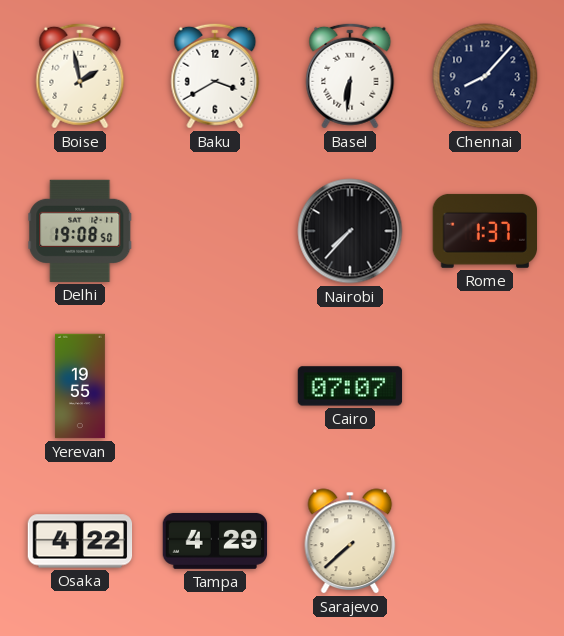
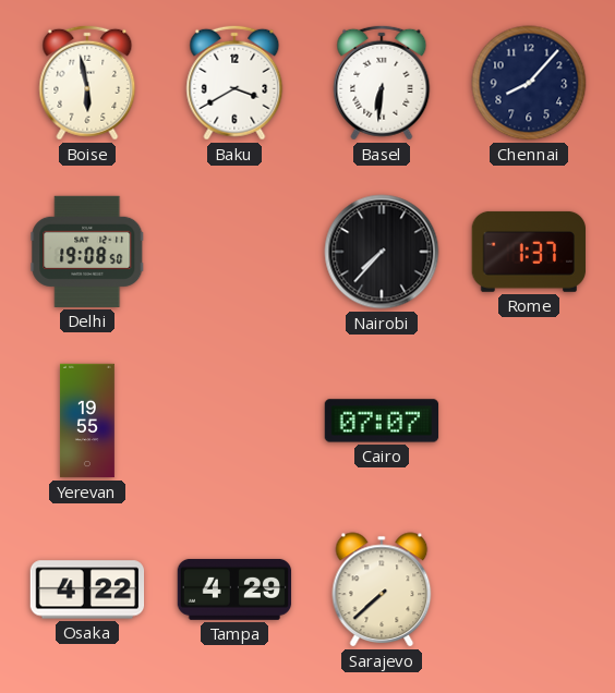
Boise: 1:58 -> 5:58 (87, 83)
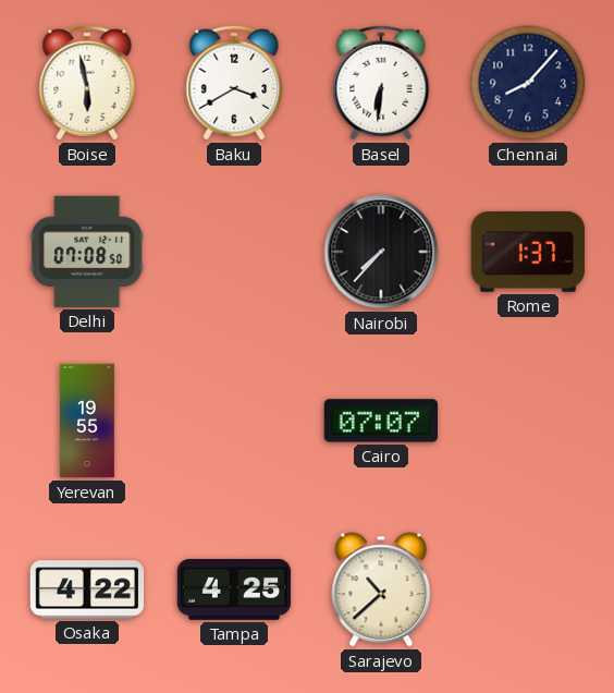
Delhi: 19:08 -> 07:08 (87, 252)
Tampa: 4:29 -> 4:25 (234, 589)
Sarajevo: 7:38 -> 10:38 (381, 589)
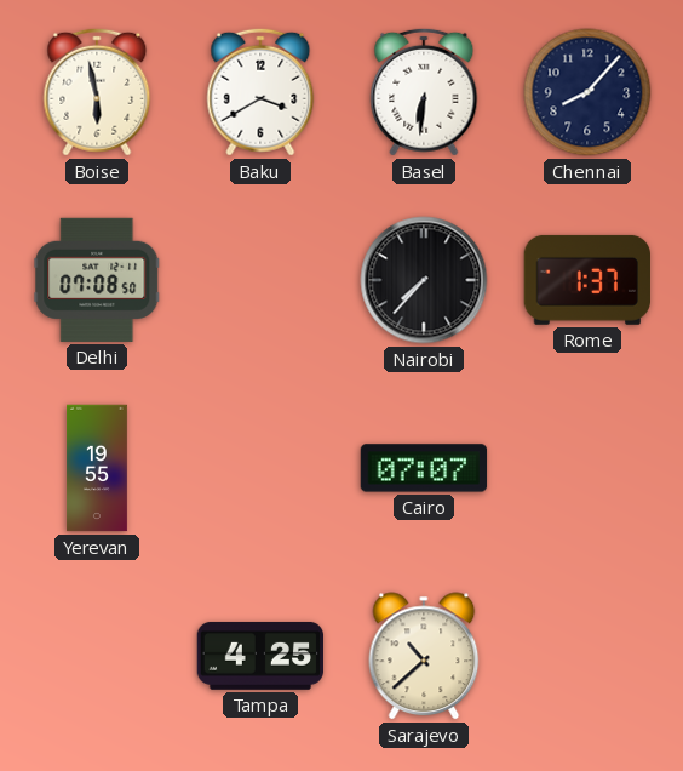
Osaka: 4:22 -> none (87, 589)
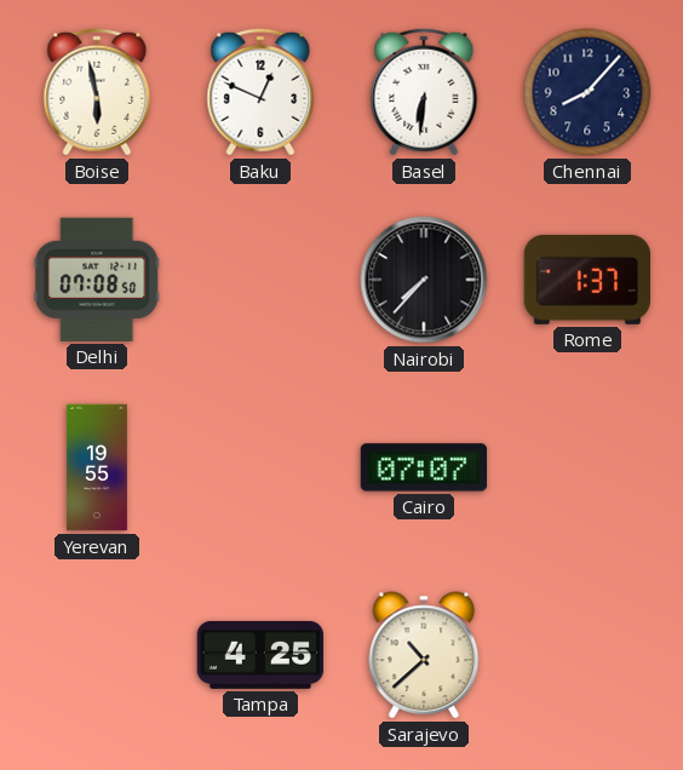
Baku: 3:40 -> 12:49 (260, 92)
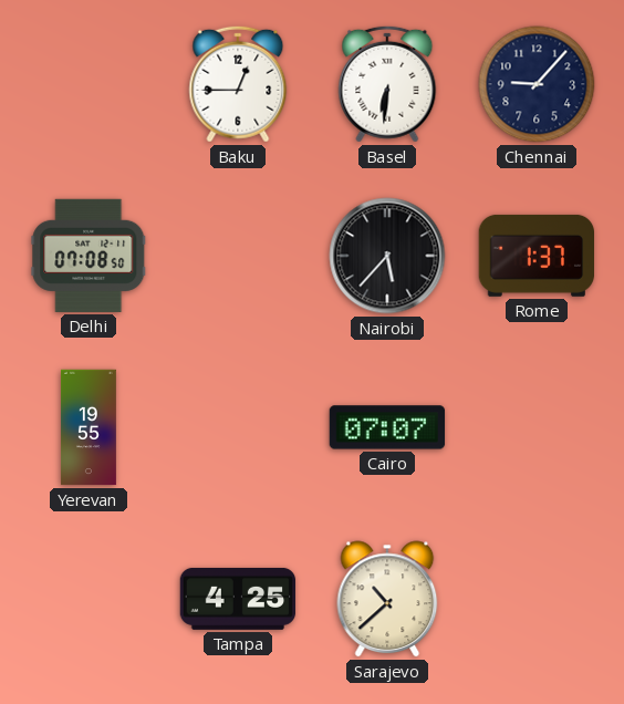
Boise: 5:58 -> none (97, 92)
Baku: 12:49 -> 12:45 (238, 84)
Chennai: 8:07 -> 9:07 (537, 84)
Nairobi: 7:37 -> 5:37 (387, 256)
